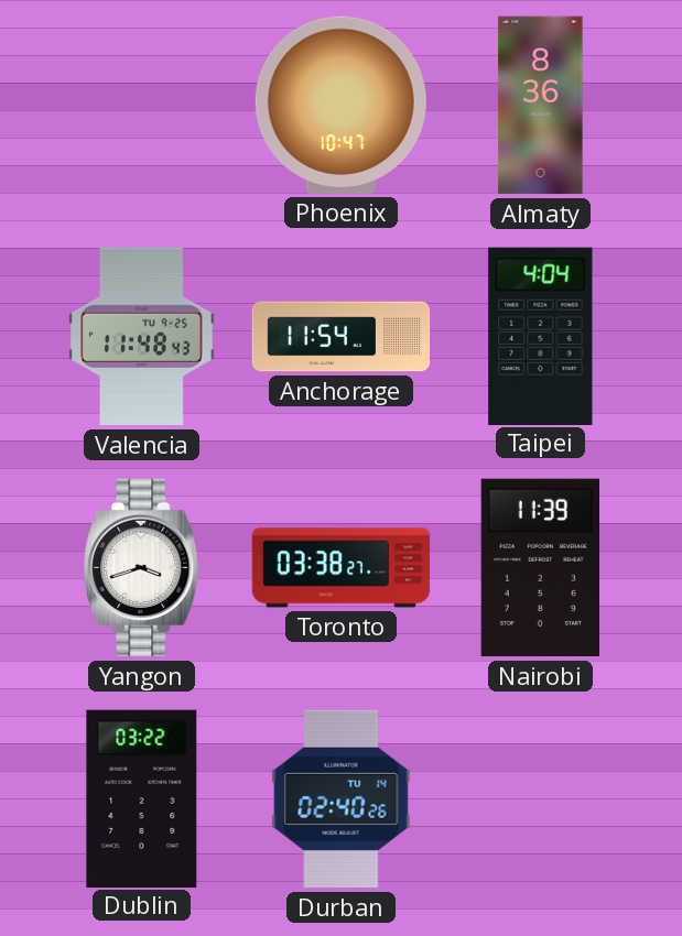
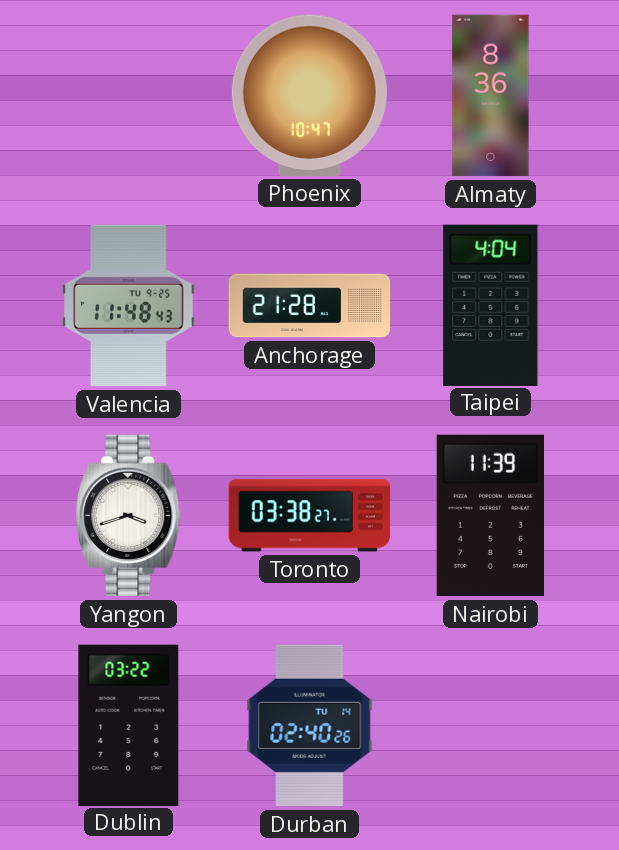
Anchorage: 11:54 -> 21:28 (310, 306)
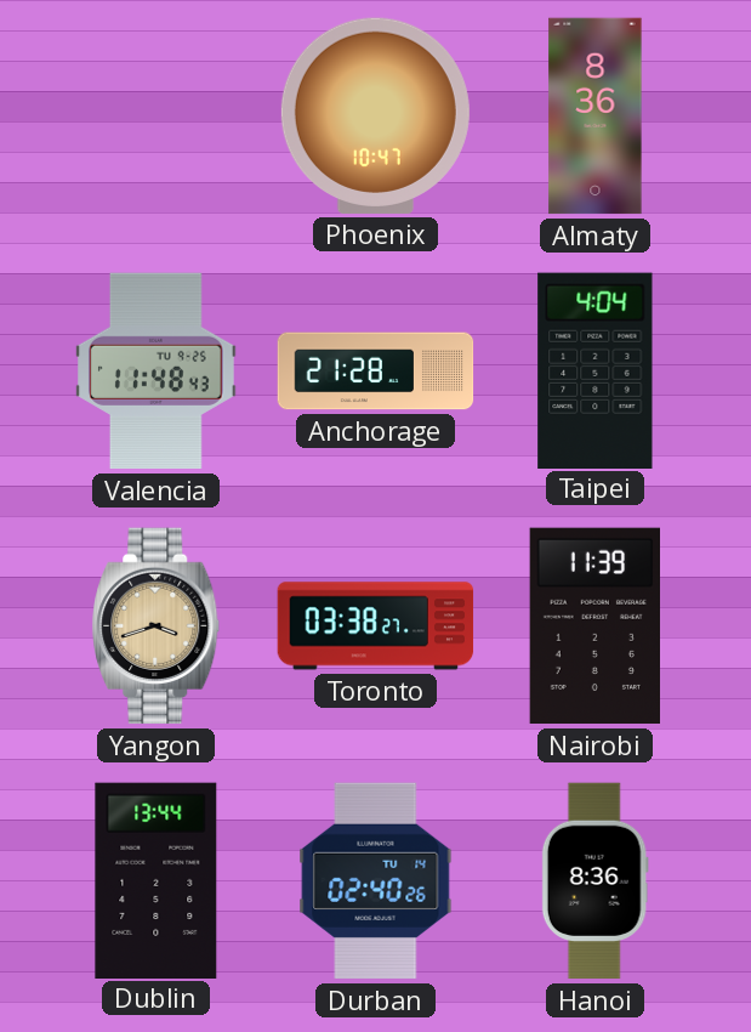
Yangon dial: white -> champagne (157, 626)
Dublin: 03:22 -> 13:44 (157, 880)
Hanoi: none -> 8:36 (594, 881)
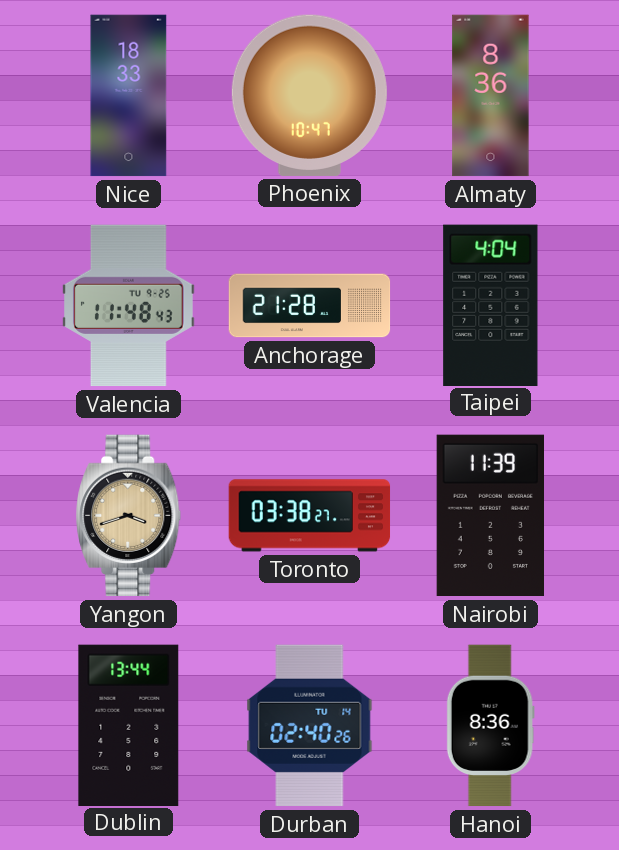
Nice: none -> 18:33 (129, 96)
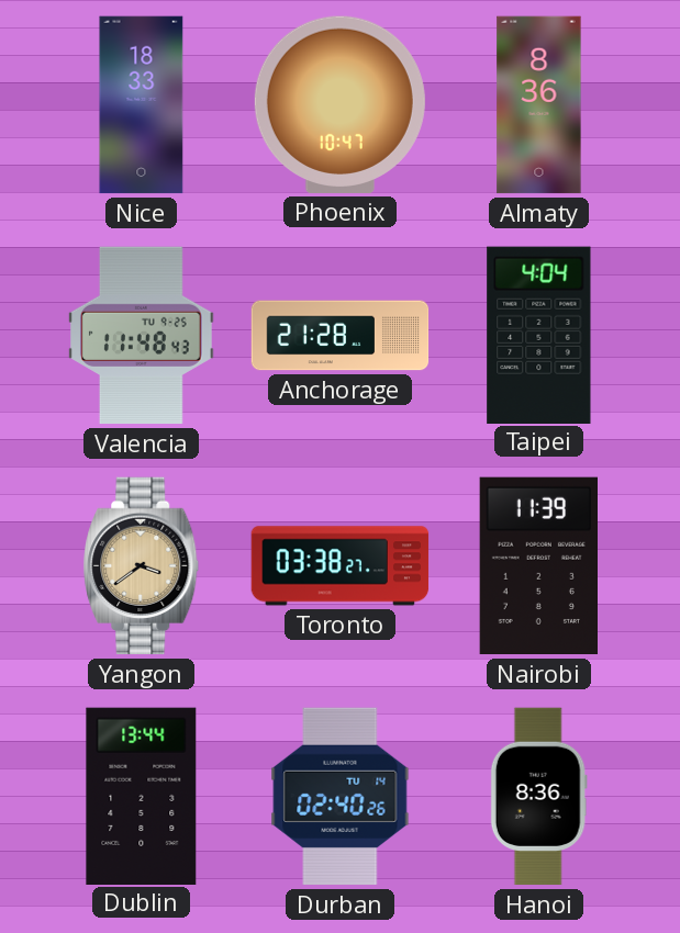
Yangon: 3:42 -> 3:39 (142, 566)
